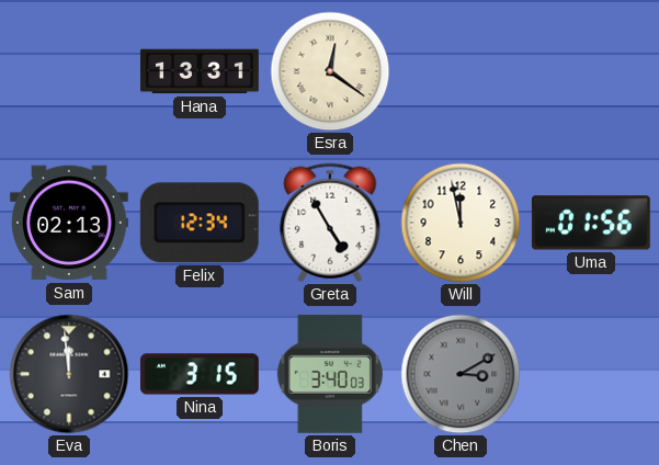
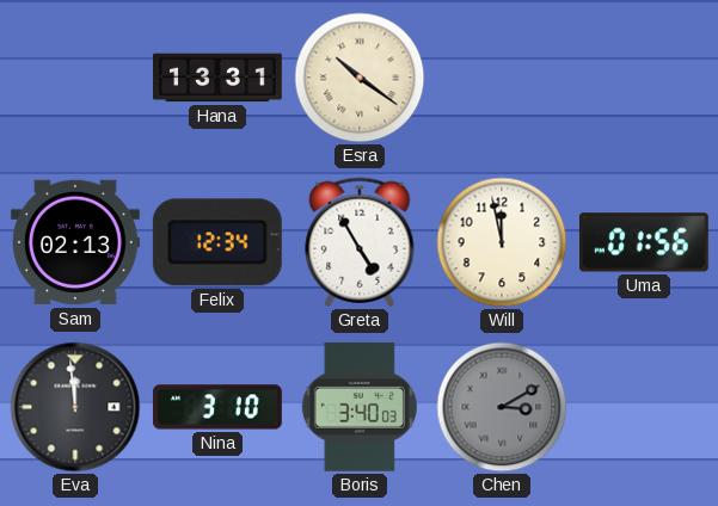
Esra: 12:21 -> 10:21 (360, 78)
Nina: 3:15 -> 3:10 (217, 407)
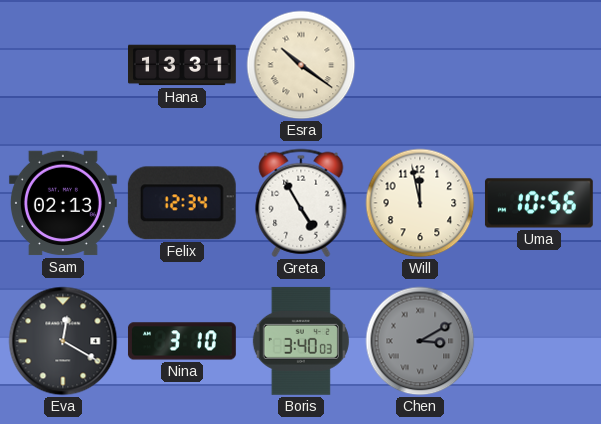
Uma: 01:56 -> 10:56 (539, 203)
Eva: 11:59 -> 12:20 (63, 341)
